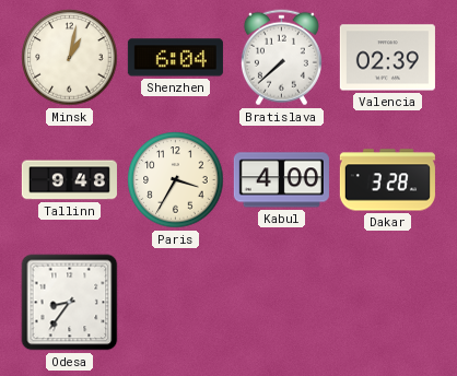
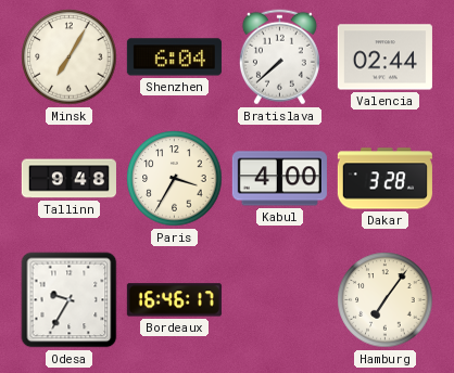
Minsk: 1:02 -> 7:05 (70, 57)
Valencia: 02:39 -> 02:44 (384, 57)
Odesa: 8:36 -> 9:35 (70, 300)
Bordeaux: none -> 16:46 (174, 300)
Hamburg: none -> 7:06 (386, 300)
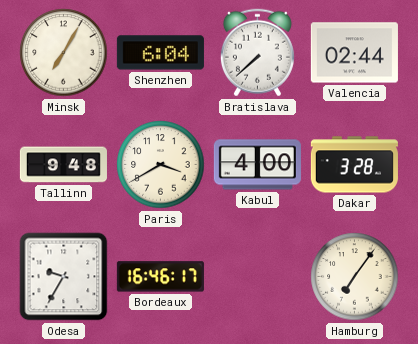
Paris: 3:35 -> 3:40 (161, 165)
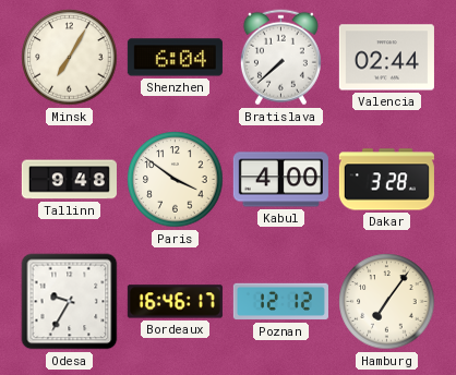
Paris: 3:40 -> 3:51 (176, 180)
Poznan: none -> 12:12 (280, 302)
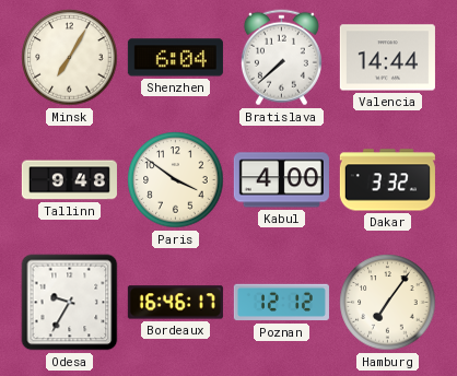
Valencia: 02:44 -> 14:44 (387, 58)
Dakar: 3:28 -> 3:32 (387, 180)
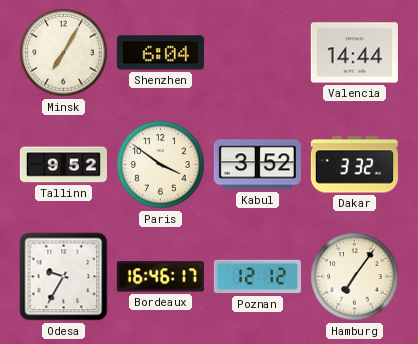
Bratislava: 7:38 -> none (281, 58)
Tallinn: 9:48 -> 9:52 (63, 165)
Kabul: 4:00 -> 3:52 (257, 165)
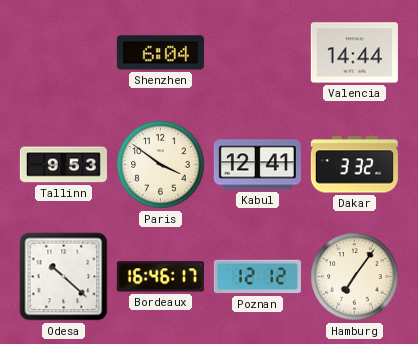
Minsk: 7:05 -> none (64, 53)
Tallinn: 9:52 -> 9:53 (63, 165)
Kabul: 3:52 -> 12:41 (257, 165)
Odesa: 9:35 -> 10:22 (64, 277)
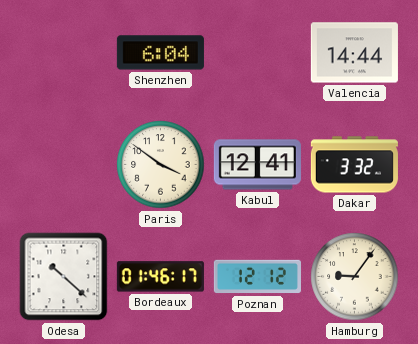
Tallinn: 9:53 -> none (63, 165)
Bordeaux: 16:46 -> 01:46 (160, 277)
Hamburg: 7:06 -> 9:06 (355, 277)
